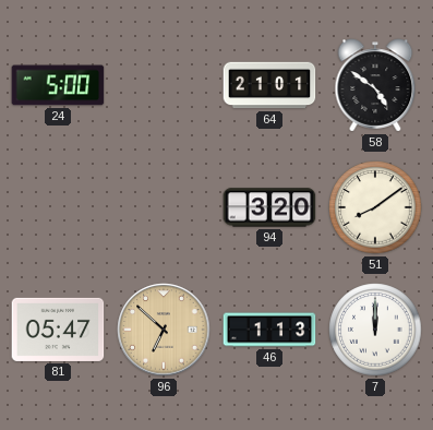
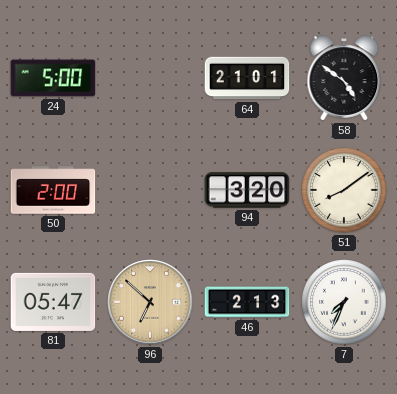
50: none -> 2:00 (53, 190)
46: 1:13 -> 2:13 (247, 302)
7: 12:00 -> 7:34 (344, 302)
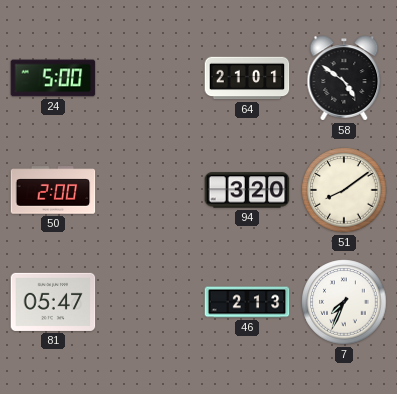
96: 6:52 -> none (150, 302)
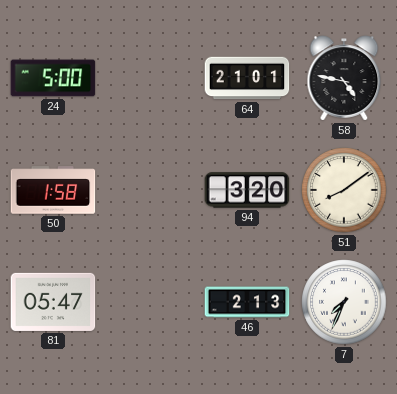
58: 4:51 -> 4:47 (344, 78)
50: 2:00 -> 1:58 (53, 190)
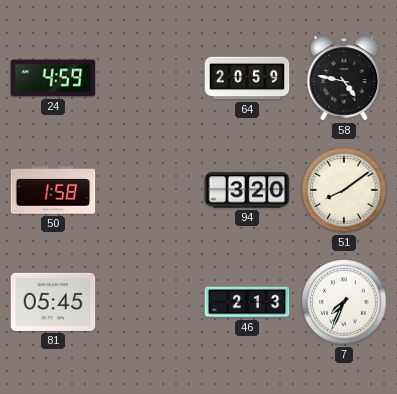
24: 5:00 -> 4:59 (53, 78)
64: 21:01 -> 20:59 (247, 78)
81: 05:47 -> 05:45 (53, 302)
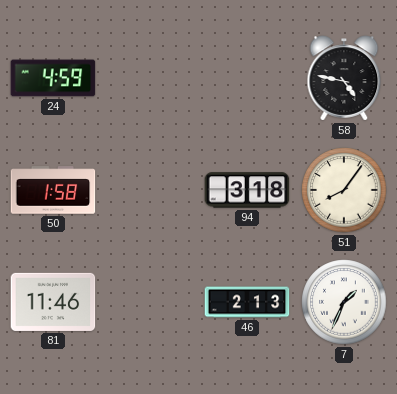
64: 20:59 -> none (247, 78)
94: 3:20 -> 3:18 (247, 190)
51: 8:09 -> 8:06 (344, 190)
81: 05:45 -> 11:46 (53, 302)
7: 7:34 -> 1:34 (344, 302)
